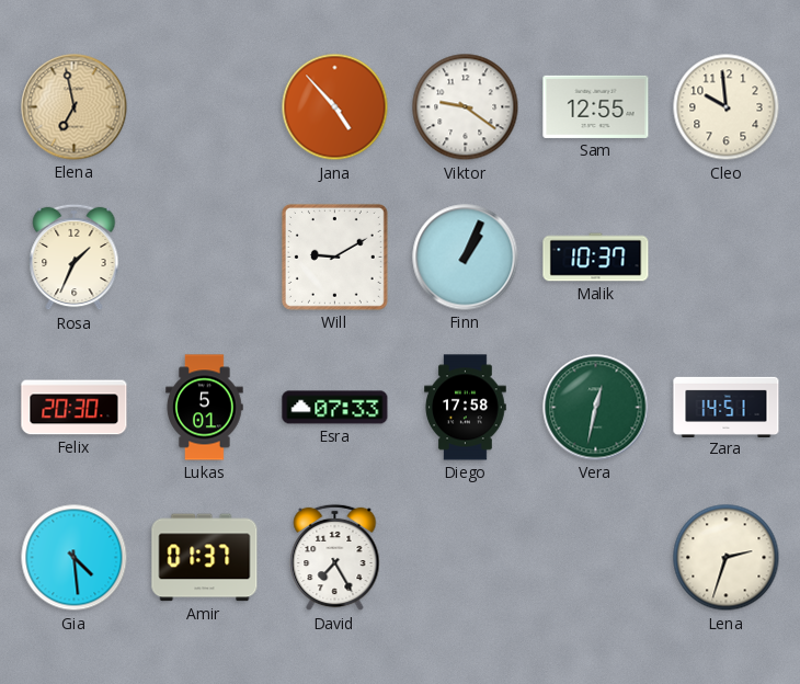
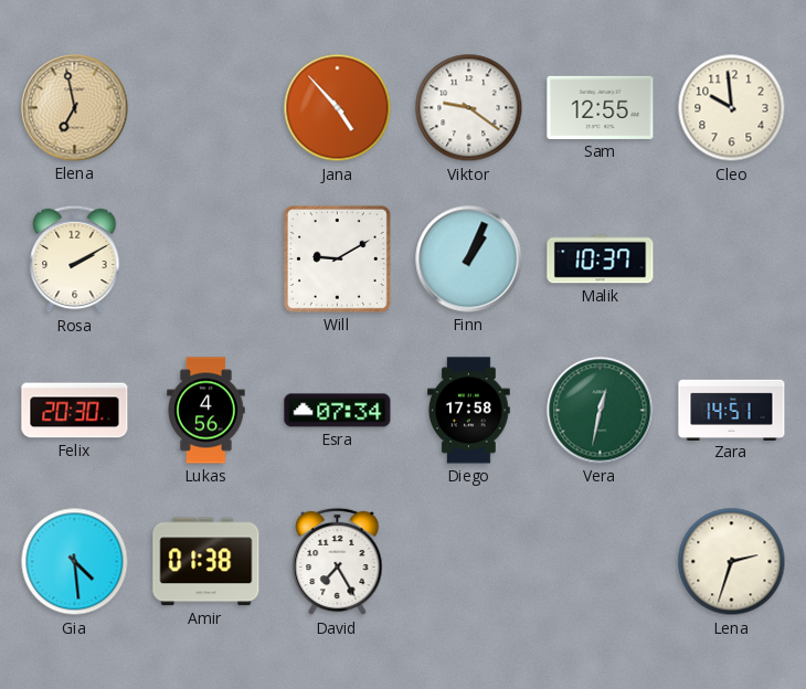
Rosa: 1:34 -> 2:10 (75, 259)
Lukas: 5:01 -> 4:56 (206, 411)
Esra: 07:33 -> 07:34 (338, 411)
Amir: 01:37 -> 01:38 (206, 562)
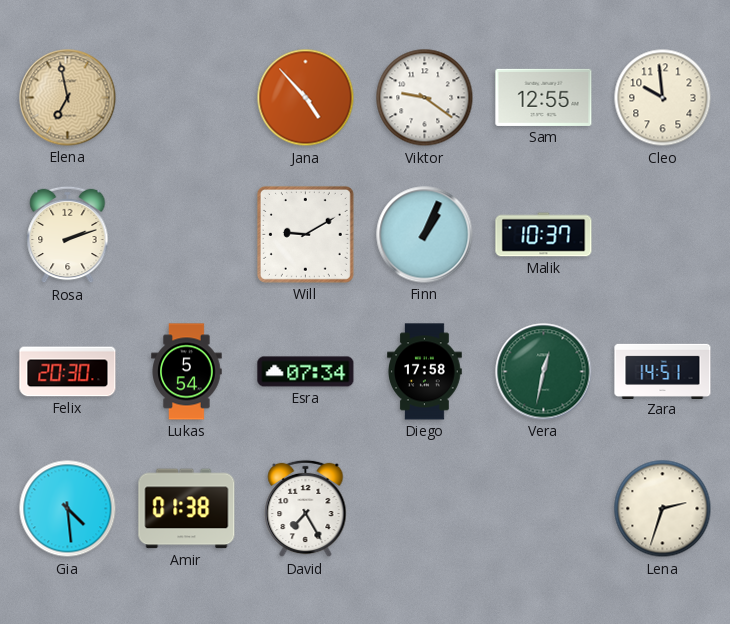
Rosa: 2:10 -> 2:12 (68, 235)
Lukas: 4:56 -> 5:54 (187, 372)
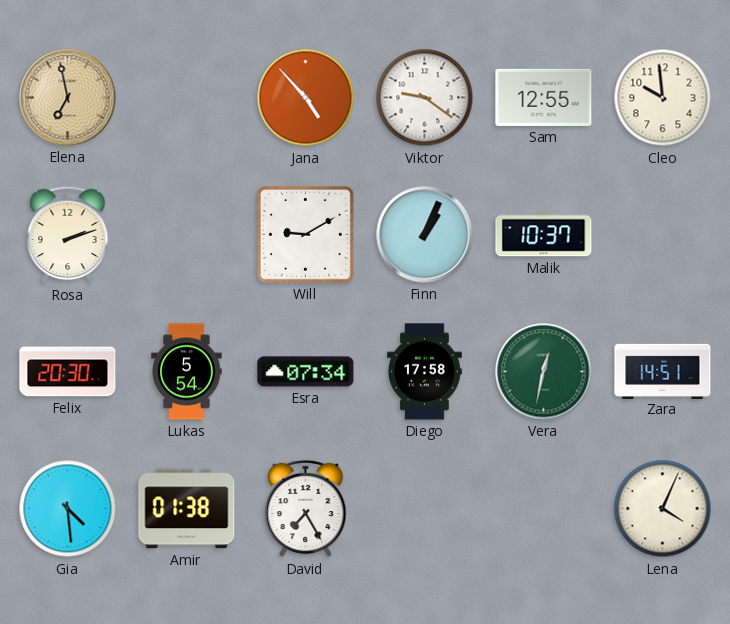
Lena: 2:33 -> 4:04 (663, 509)
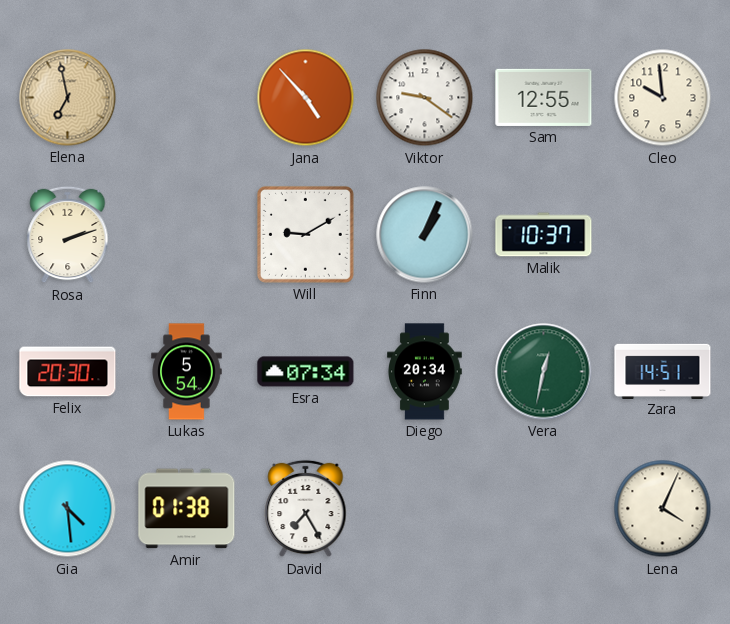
Diego: 17:58 -> 20:34 (425, 372)
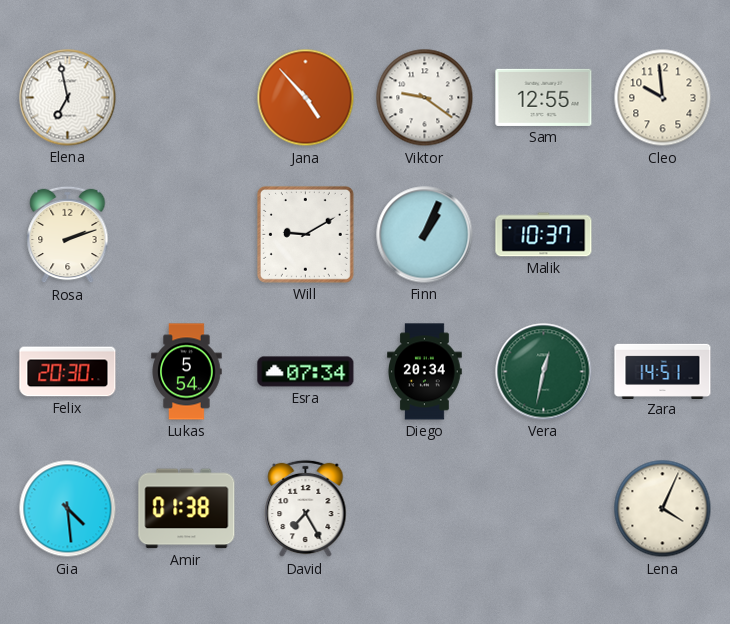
Elena dial: champagne -> white (68, 98)
